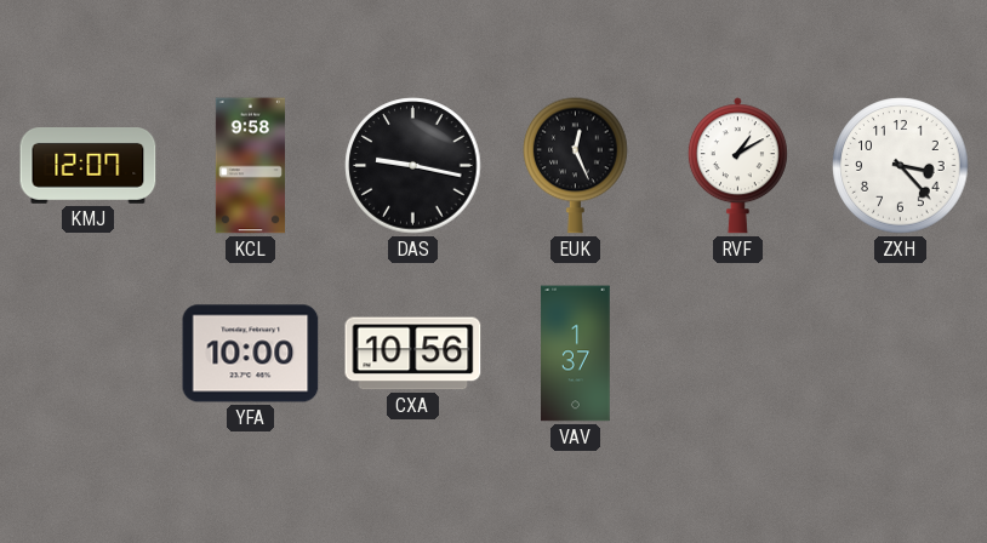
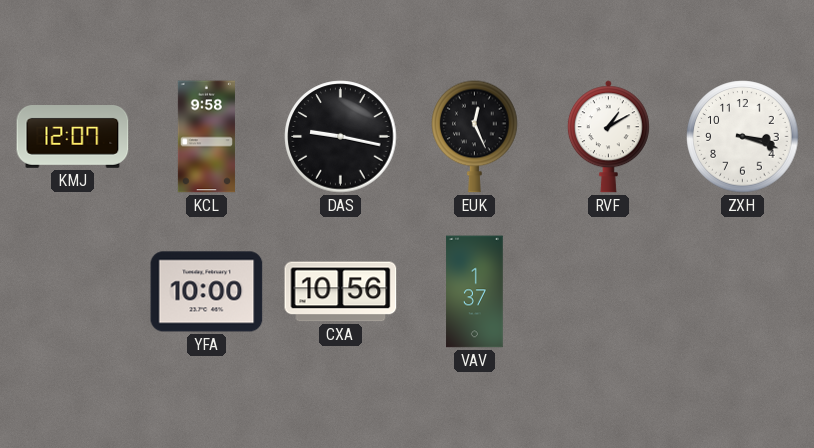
ZXH: 3:23 -> 3:18 (743, 137)
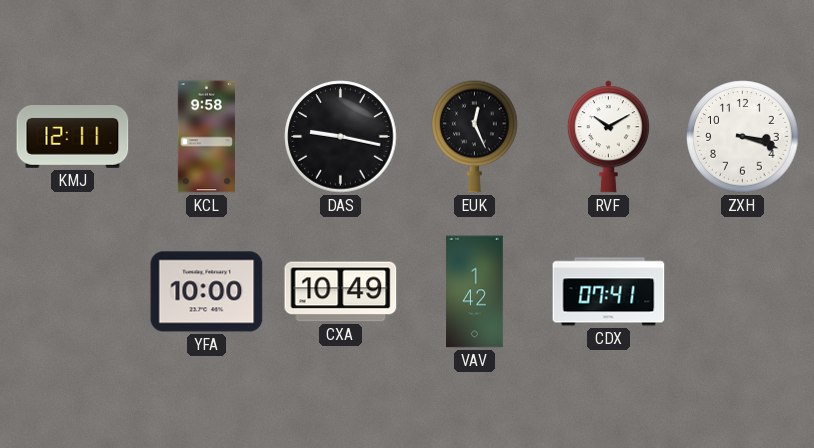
KMJ: 12:07 -> 12:11 (73, 137)
RVF: 1:10 -> 10:10 (608, 137)
CXA: 10:56 -> 10:49 (341, 292)
VAV: 1:37 -> 1:42 (475, 292)
CDX: none -> 07:41 (609, 292)
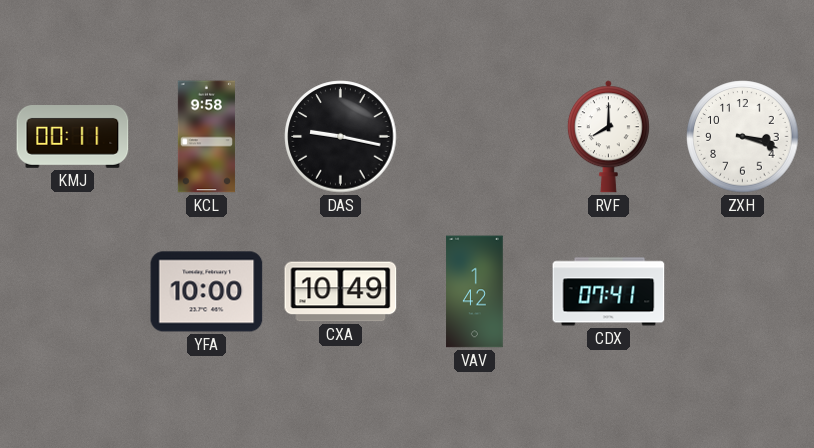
KMJ: 12:11 -> 00:11 (73, 137)
EUK: 12:26 -> none (475, 136)
RVF: 10:10 -> 8:00 (608, 137)
